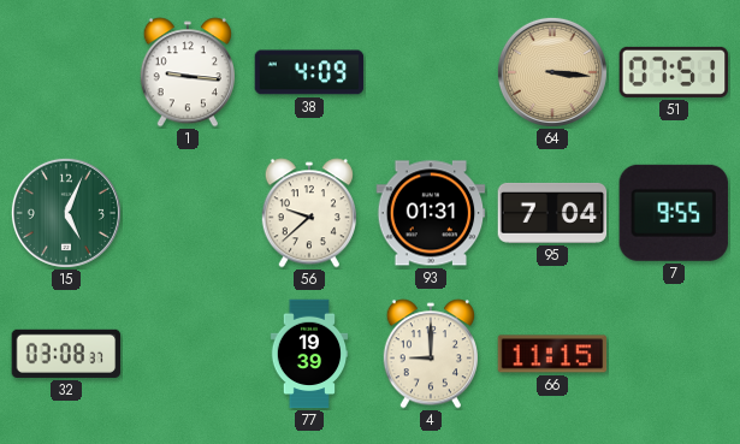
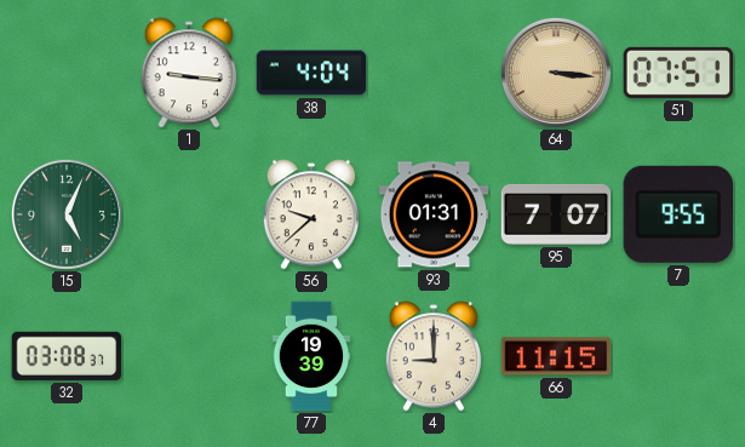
38: 4:09 -> 4:04 (311, 73)
95: 7:04 -> 7:07 (556, 214)
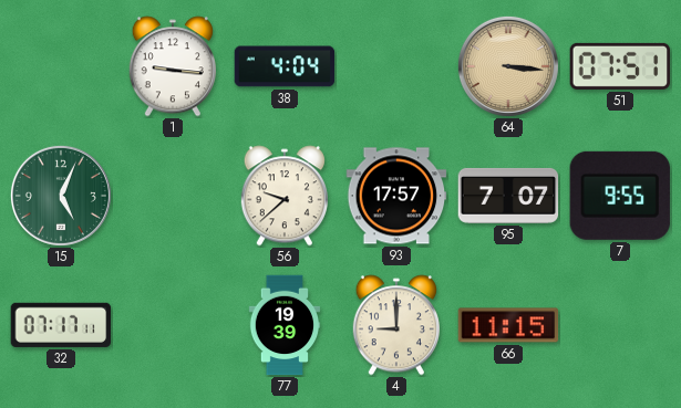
93: 01:31 -> 17:57 (396, 196)
32: 03:08 -> 07:17 (61, 325)
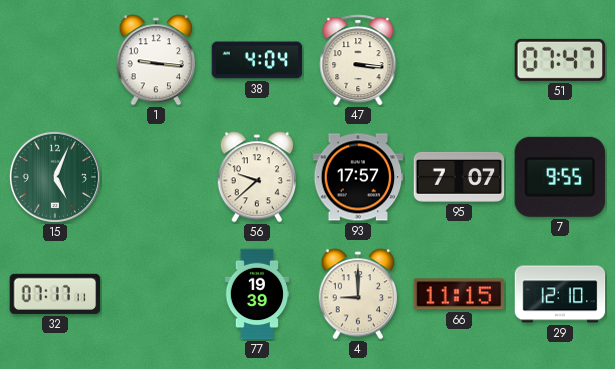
47: none -> 3:16 (358, 60)
64: 3:16 -> none (508, 66)
51: 07:51 -> 07:47 (560, 60)
29: none -> 12:10 (560, 294)
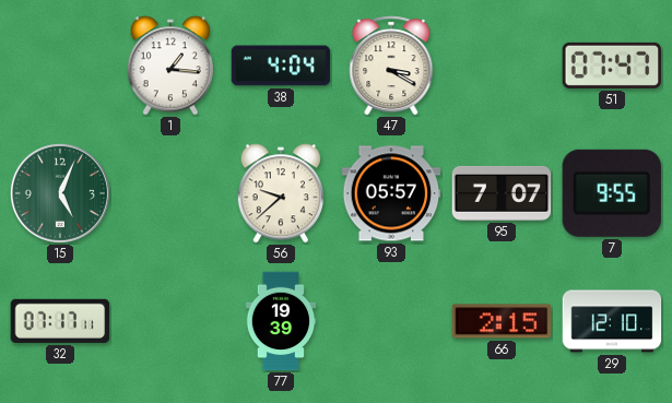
1: 9:16 -> 1:16 (170, 66)
47: 3:16 -> 3:20 (391, 66)
93: 17:57 -> 05:57 (391, 193)
4: 9:00 -> none (358, 294)
66: 11:15 -> 2:15 (502, 321)
